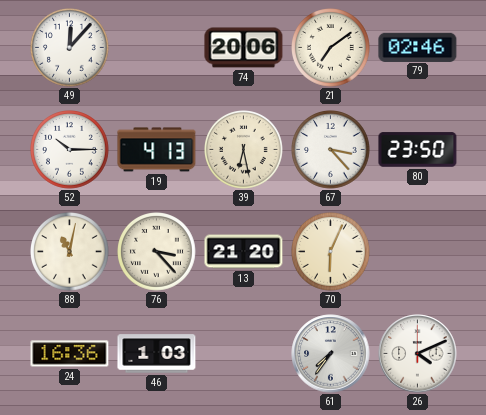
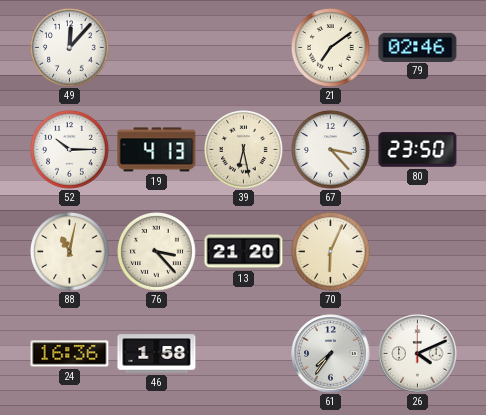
74: 20:06 -> none (244, 48)
46: 1:03 -> 1:58 (157, 354)
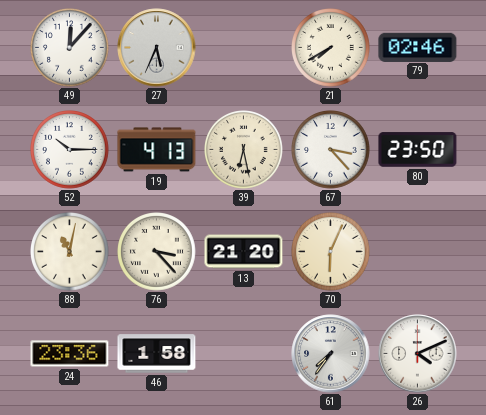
27: none -> 5:34 (157, 48)
21: 7:09 -> 7:40 (331, 48)
24: 16:36 -> 23:36 (70, 354)
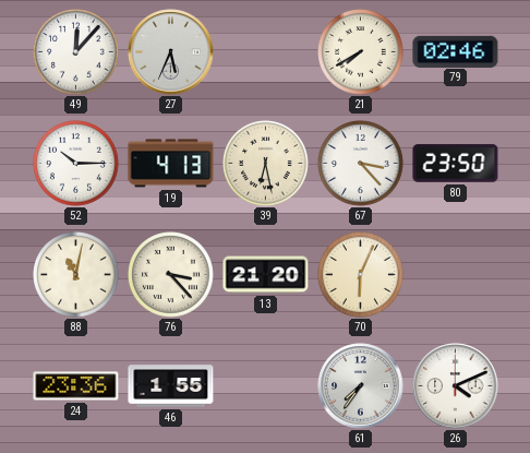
46: 1:58 -> 1:55 (171, 386)
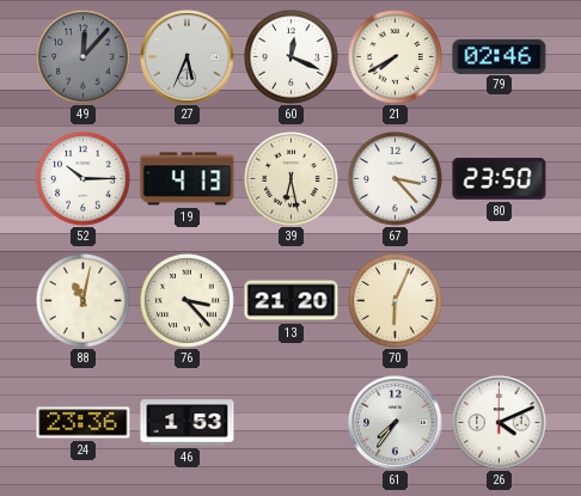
49 dial: white -> grey (84, 57)
60: none -> 12:19 (292, 57)
46: 1:55 -> 1:53 (188, 423)
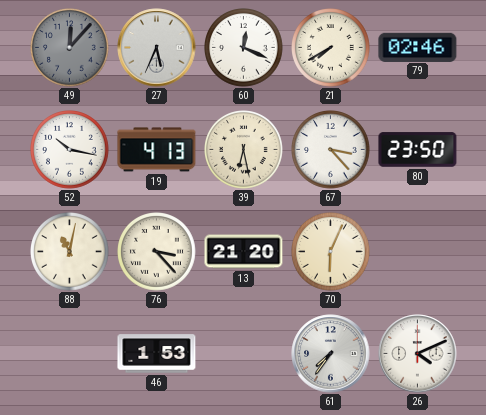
52: 10:15 -> 10:17 (70, 150)
24: 23:36 -> none (84, 423)
